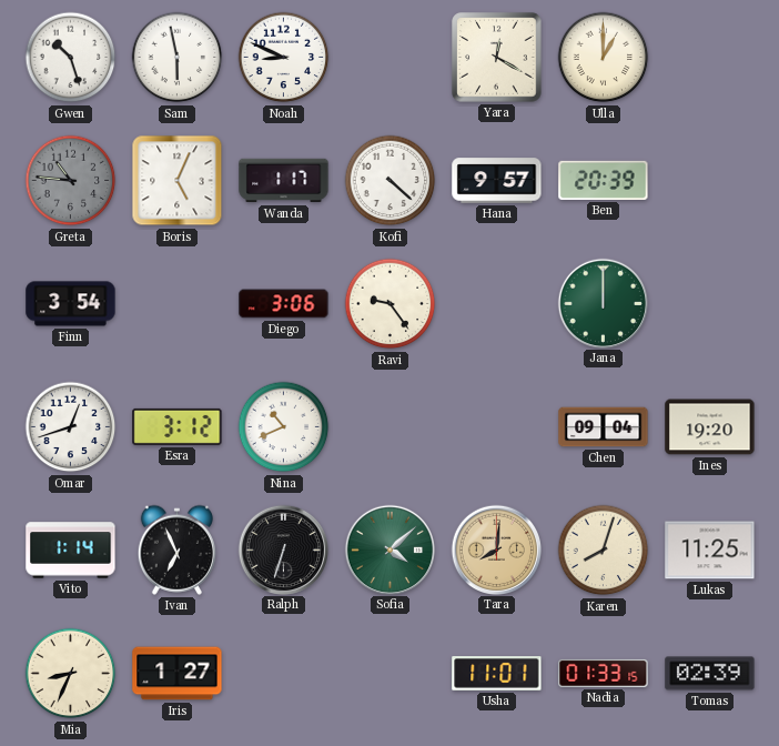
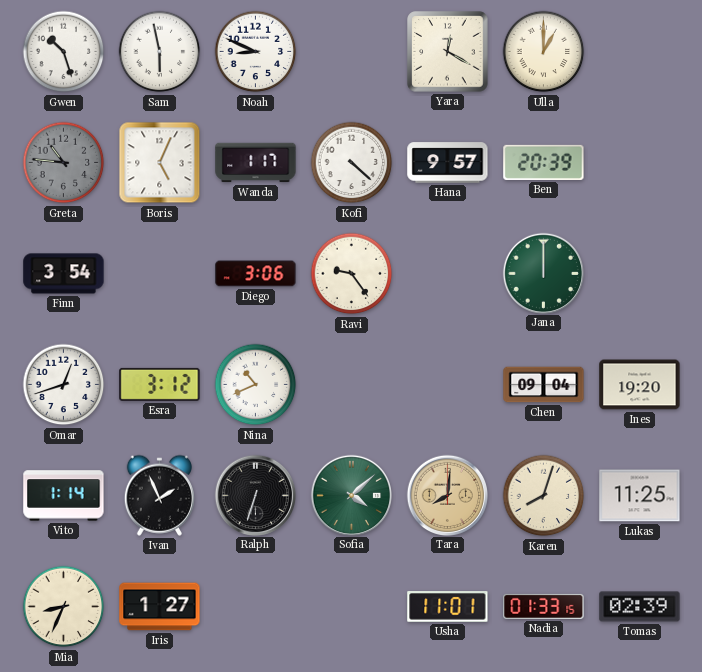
Ivan: 6:56 -> 1:56 (159, 495)
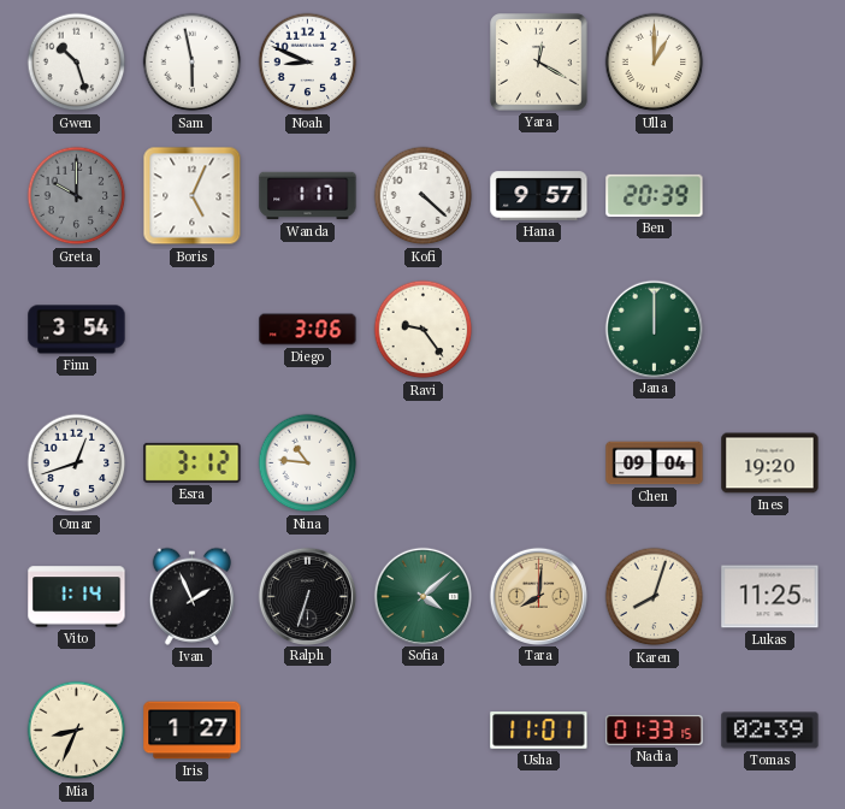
Greta: 10:46 -> 10:00 (77, 196)
Nina: 10:41 -> 10:46 (308, 463)
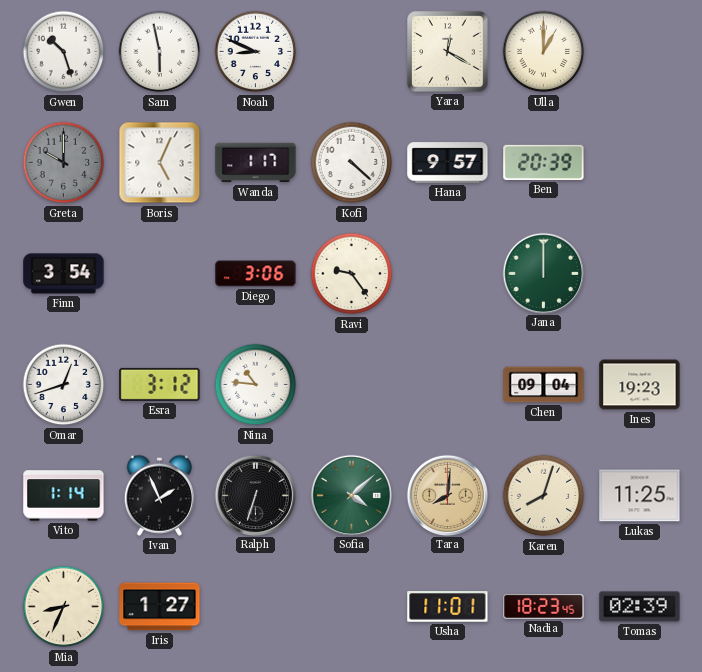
Ines: 19:20 -> 19:23 (640, 385)
Nadia: 01:33 -> 18:23 (544, 606)
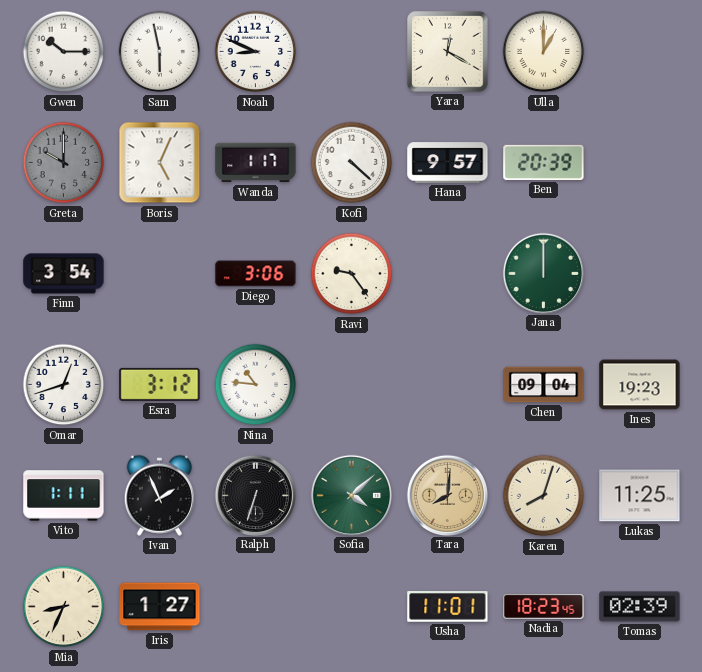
Gwen: 10:27 -> 10:15 (64, 52)
Vito: 1:14 -> 1:11 (64, 496)
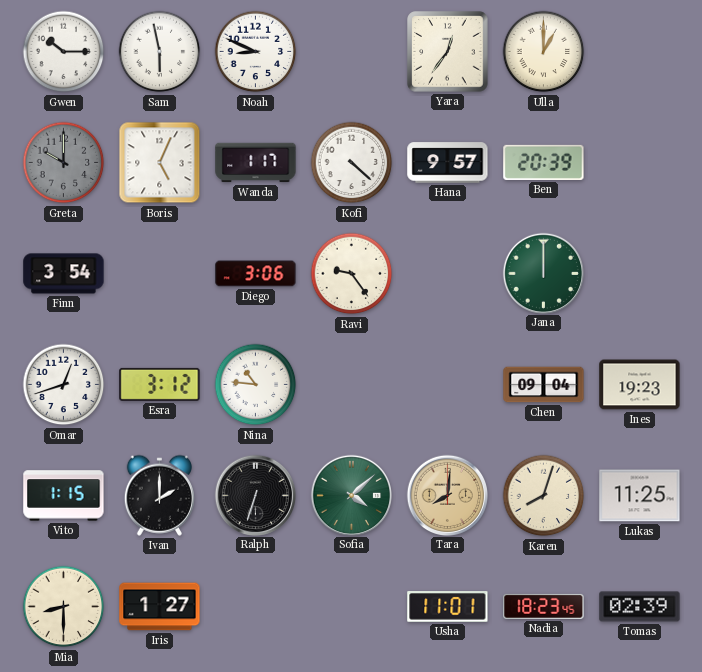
Yara: 12:20 -> 12:36 (448, 52)
Vito: 1:11 -> 1:15 (64, 496)
Ivan: 1:56 -> 2:00 (159, 495)
Mia: 8:34 -> 8:30 (64, 607)
